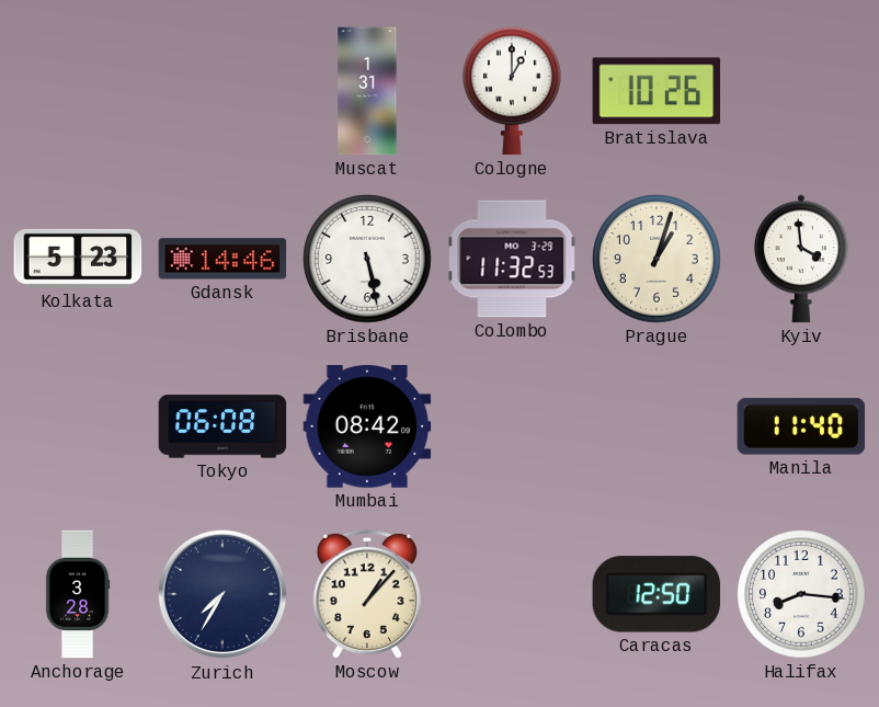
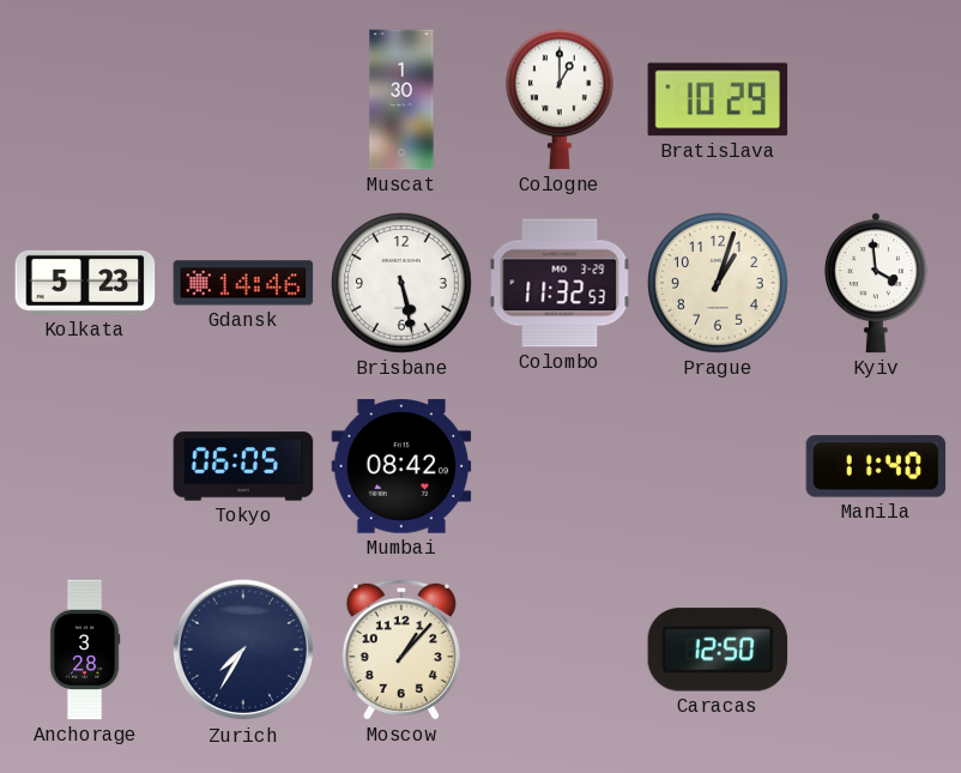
Muscat: 1:31 -> 1:30 (401, 99)
Bratislava: 10:26 -> 10:29 (718, 99)
Tokyo: 06:08 -> 06:05 (243, 466)
Halifax: 8:16 -> none (801, 594)
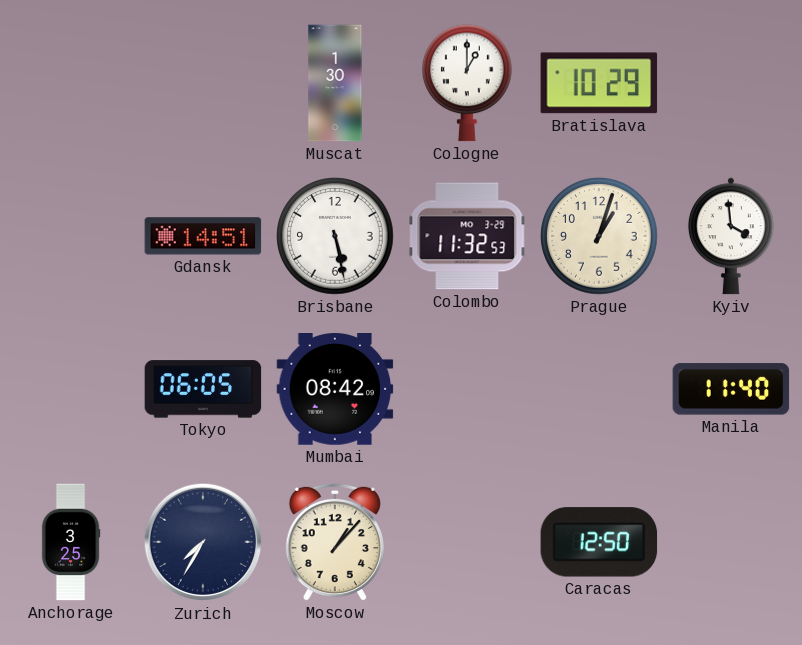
Kolkata: 5:23 -> none (85, 283)
Gdansk: 14:46 -> 14:51 (203, 236)
Anchorage: 3:28 -> 3:25 (71, 542)
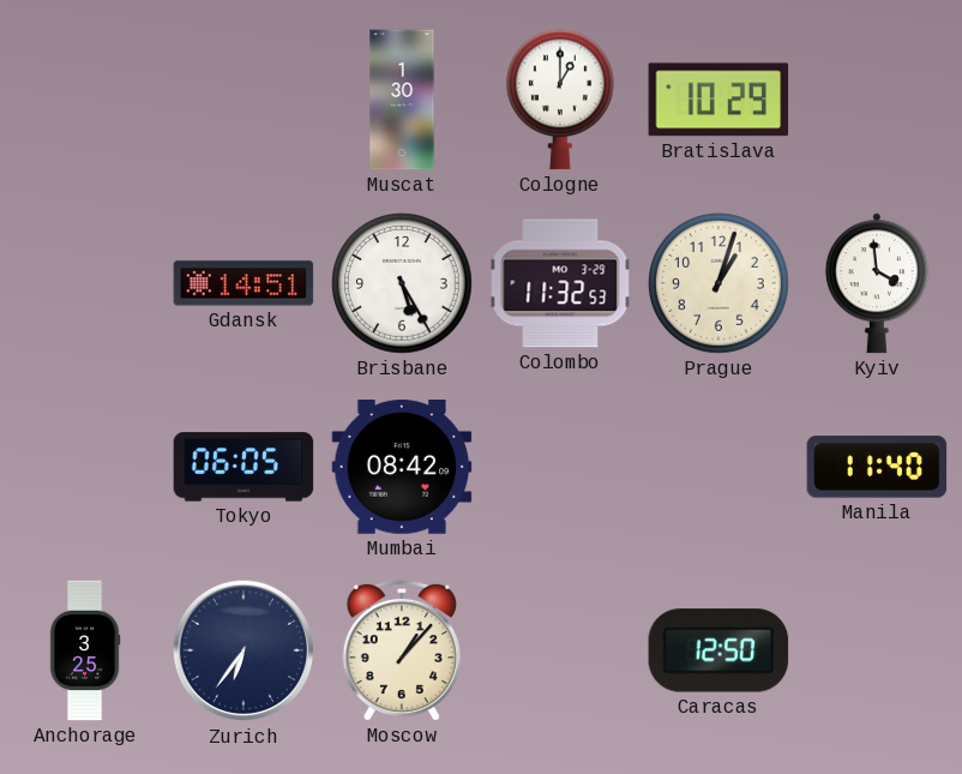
Brisbane: 5:28 -> 5:25 (402, 283)
Zurich: 7:35 -> 6:36 (243, 650)
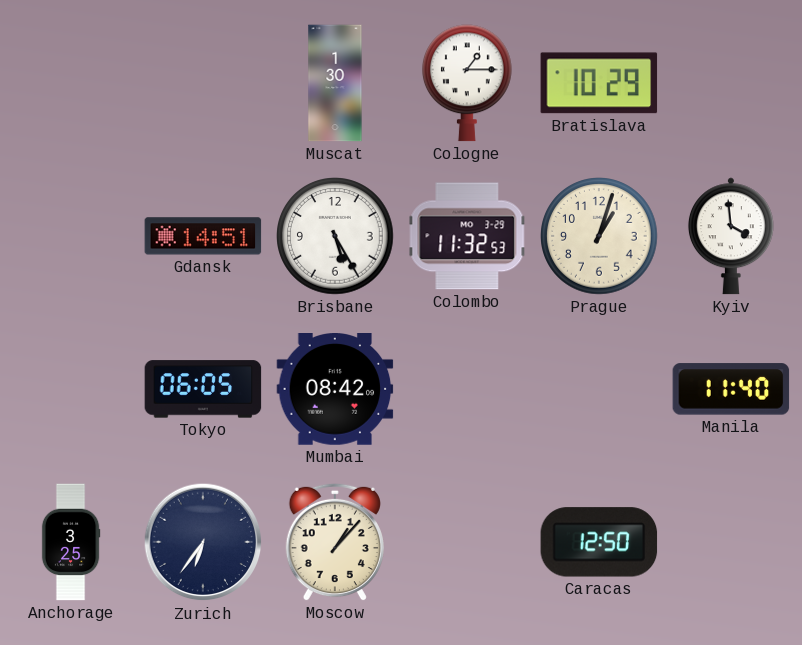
Cologne: 1:00 -> 1:15 (468, 83)
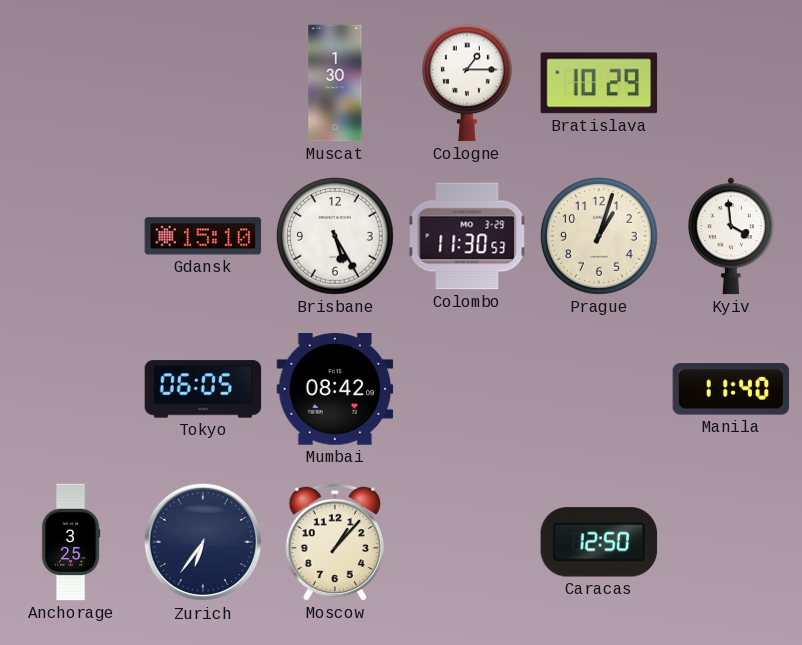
Gdansk: 14:51 -> 15:10 (203, 236)
Colombo: 11:32 -> 11:30 (467, 236)
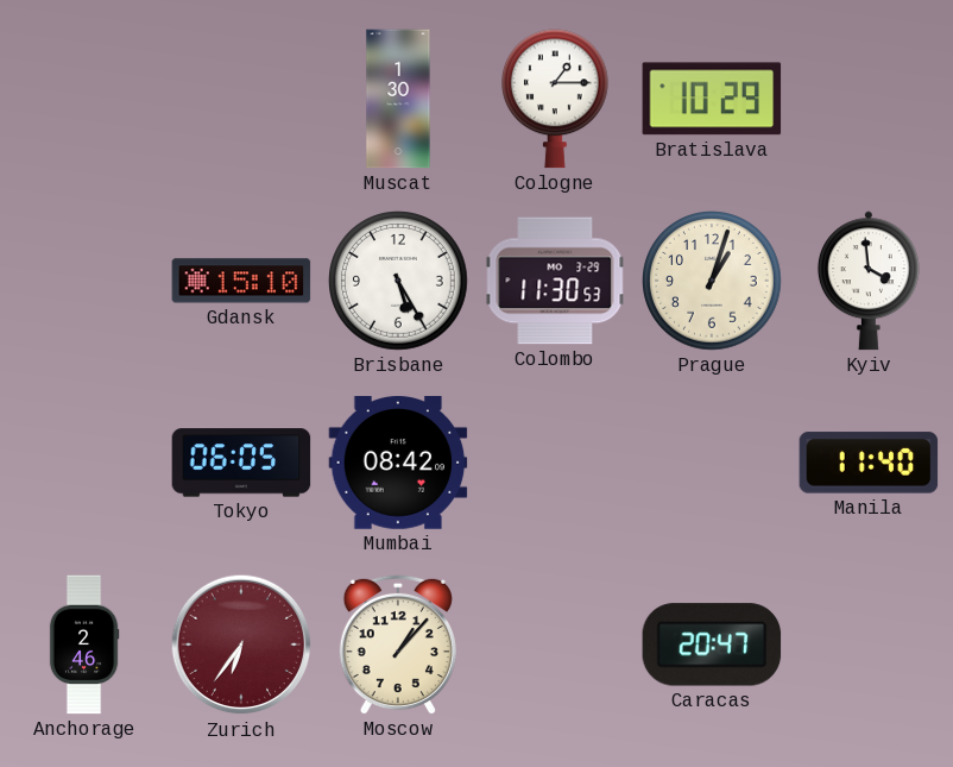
Anchorage: 3:25 -> 2:46 (84, 645)
Zurich dial: navy -> burgundy (241, 645)
Caracas: 12:50 -> 20:47 (712, 645)
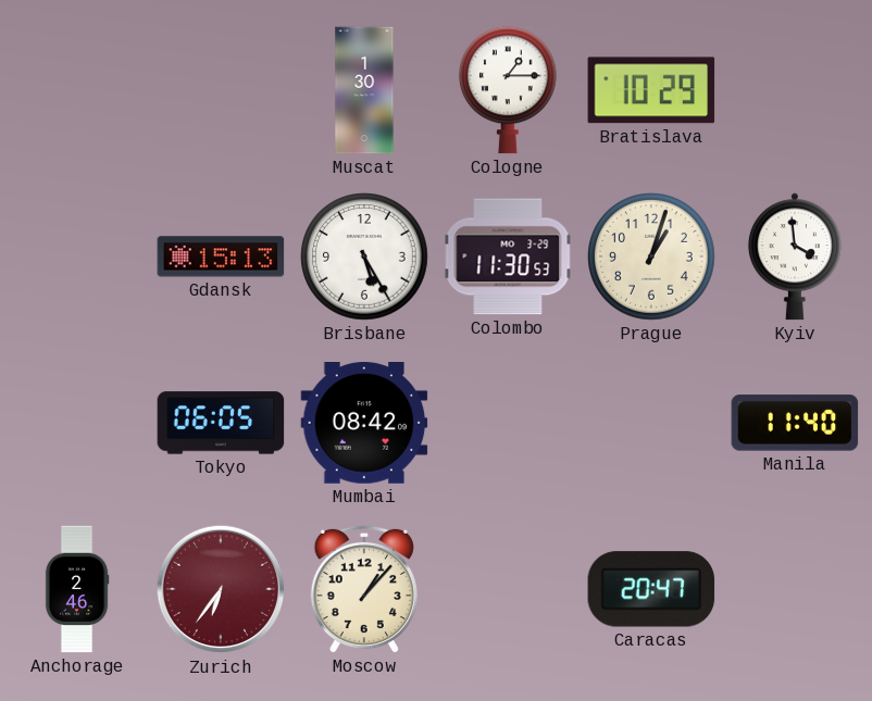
Gdansk: 15:10 -> 15:13 (221, 256)
